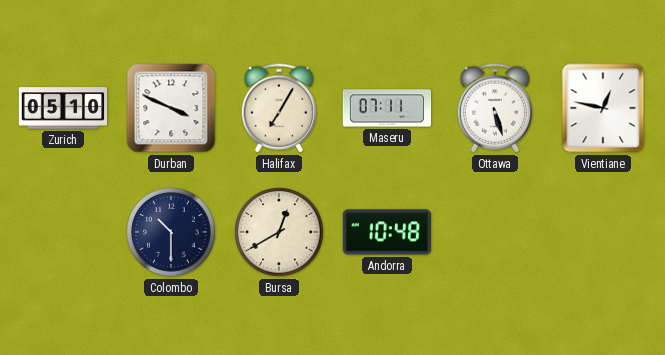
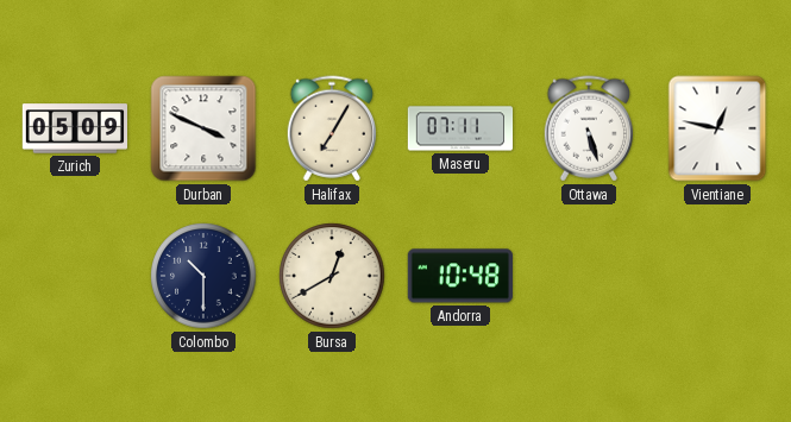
Zurich: 05:10 -> 05:09 (75, 128)
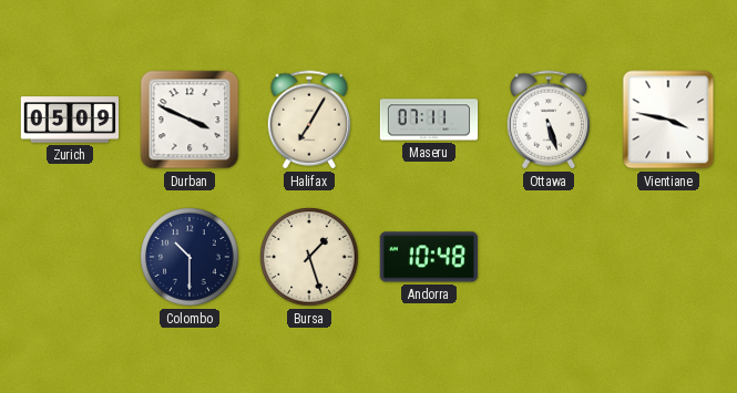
Vientiane: 12:47 -> 3:47 (668, 120)
Bursa: 12:40 -> 1:27 (309, 257)
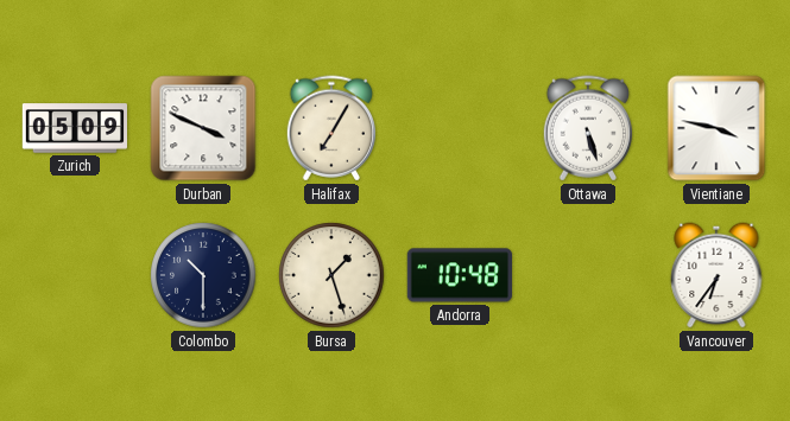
Maseru: 07:11 -> none (429, 120)
Vancouver: none -> 6:36 (716, 275)
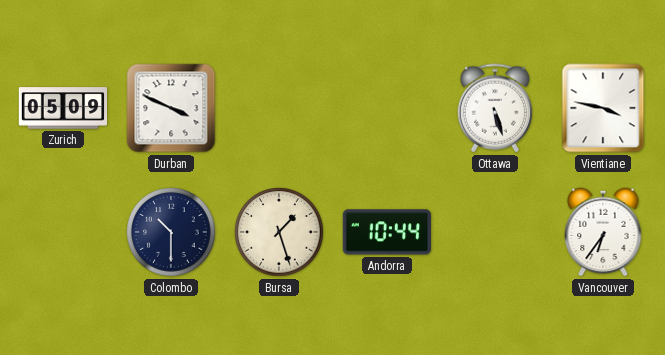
Halifax: 7:05 -> none (330, 128)
Andorra: 10:48 -> 10:44 (386, 232)
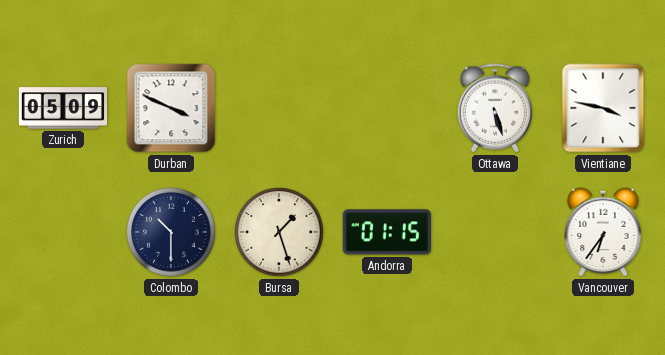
Andorra: 10:44 -> 01:15 (386, 232)
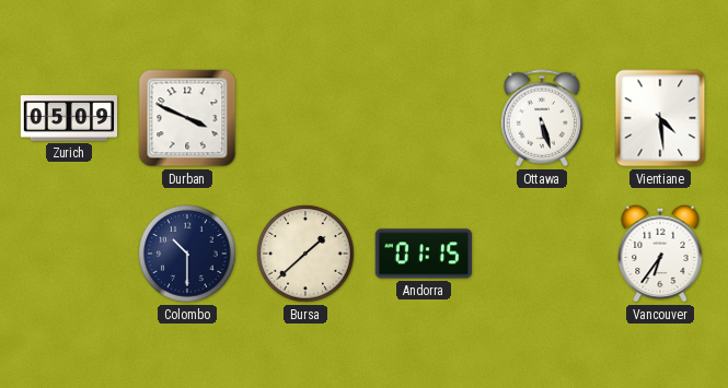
Vientiane: 3:47 -> 4:29 (660, 118)
Bursa: 1:27 -> 1:38 (305, 254)
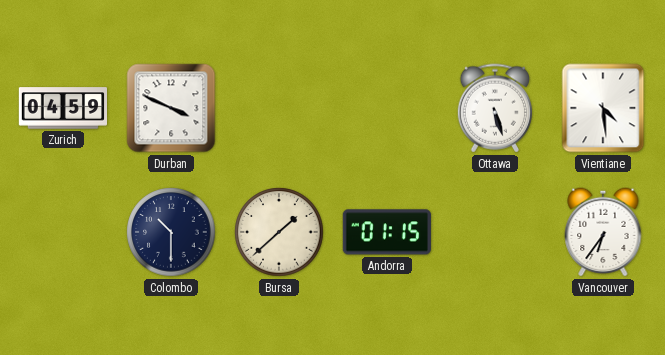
Zurich: 05:09 -> 04:59 (63, 108)
